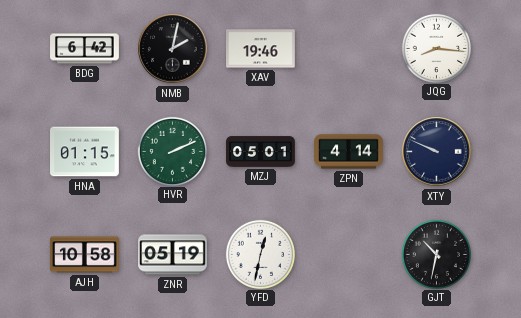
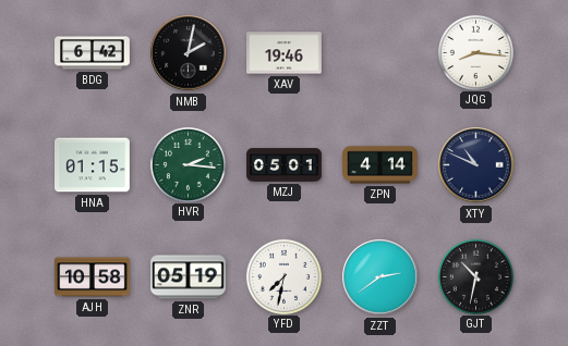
HVR: 2:11 -> 2:16 (188, 164)
XTY: 9:49 -> 10:49 (476, 165)
YFD: 12:32 -> 7:32 (283, 276)
ZZT: none -> 2:39 (380, 277)
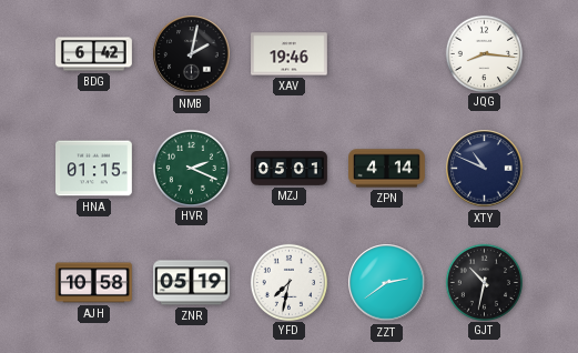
HVR: 2:16 -> 2:19 (191, 168)
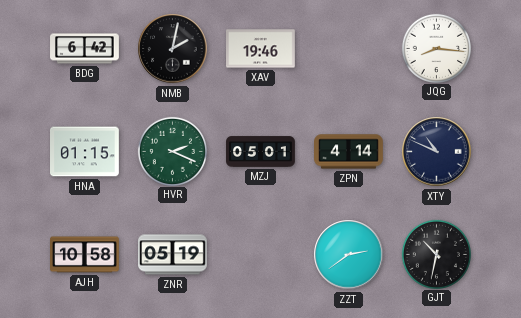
YFD: 7:32 -> none (288, 282)
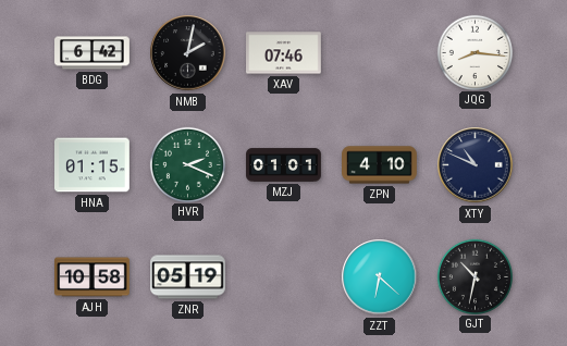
XAV: 19:46 -> 07:46 (284, 53)
MZJ: 05:01 -> 01:01 (284, 165)
ZPN: 4:14 -> 4:10 (380, 165)
ZZT: 2:39 -> 6:22 (380, 277)
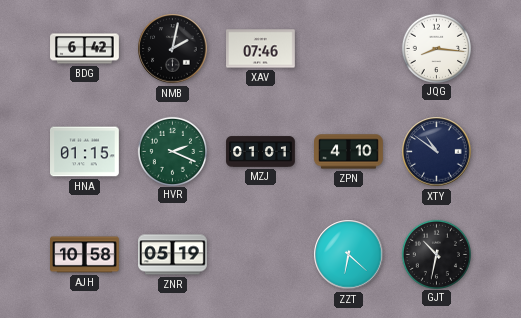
XTY: 10:49 -> 10:51 (437, 152)
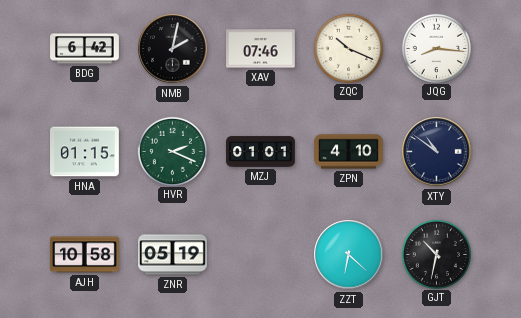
ZQC: none -> 10:19 (348, 48)
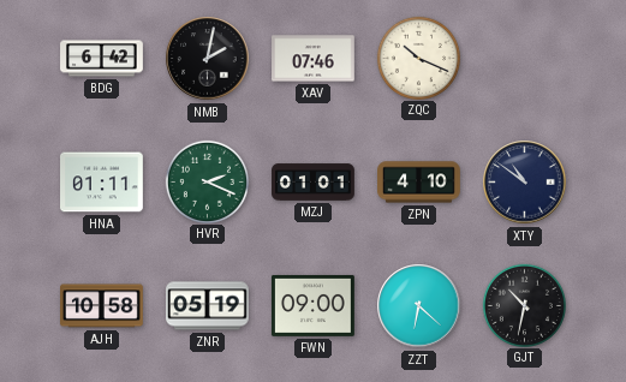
JQG: 8:16 -> none (436, 48)
HNA: 01:15 -> 01:11 (102, 183)
FWN: none -> 09:00 (314, 305)
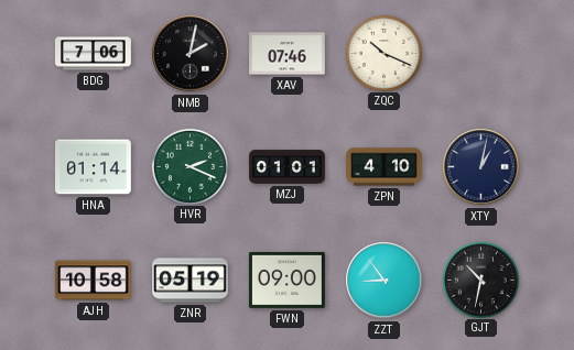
BDG: 6:42 -> 7:06 (94, 54)
HNA: 01:11 -> 01:14 (94, 167)
XTY: 10:51 -> 1:02 (481, 167)
ZZT: 6:22 -> 8:54 (385, 281)
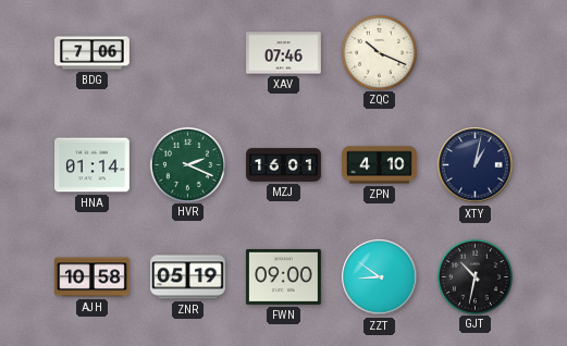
NMB: 2:02 -> none (191, 54)
MZJ: 01:01 -> 16:01 (284, 165)
ZZT: 8:54 -> 8:51 (380, 277)
